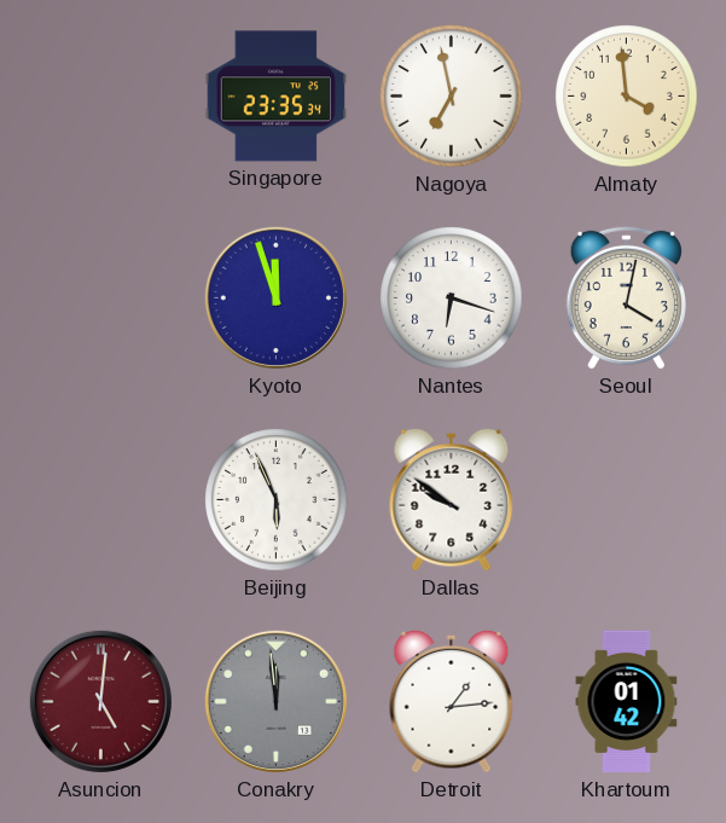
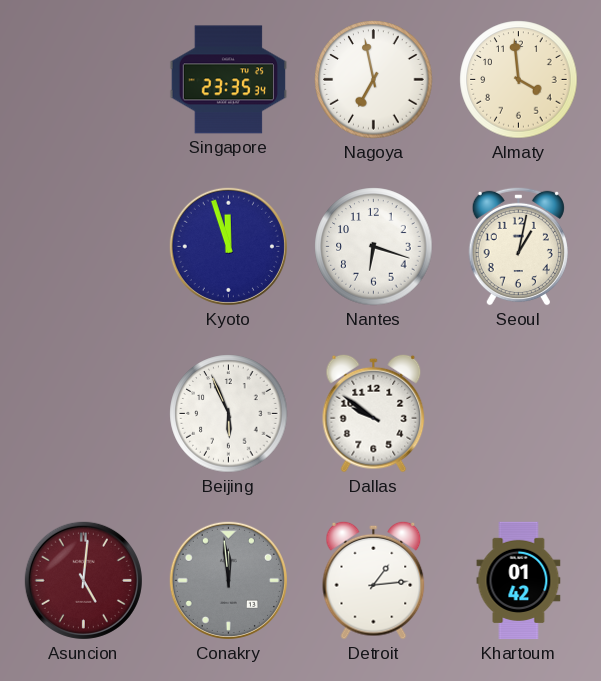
Seoul: 4:02 -> 1:02 (518, 246)
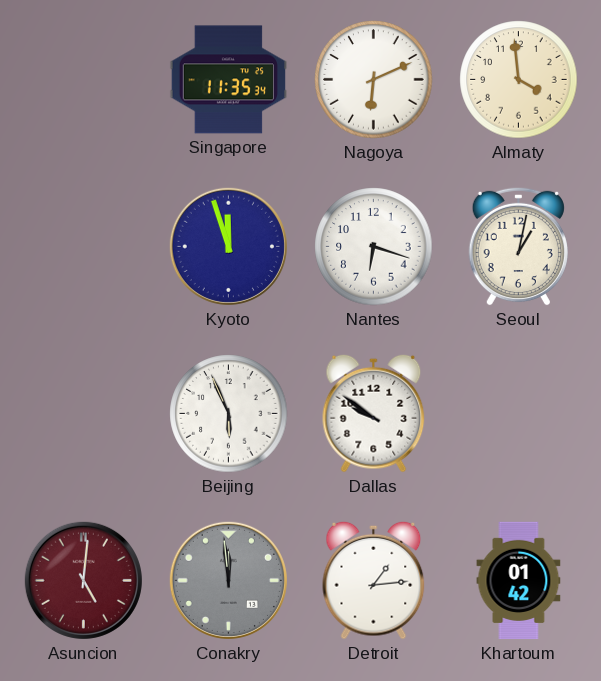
Singapore: 23:35 -> 11:35 (228, 80)
Nagoya: 6:58 -> 6:11 (374, 80)
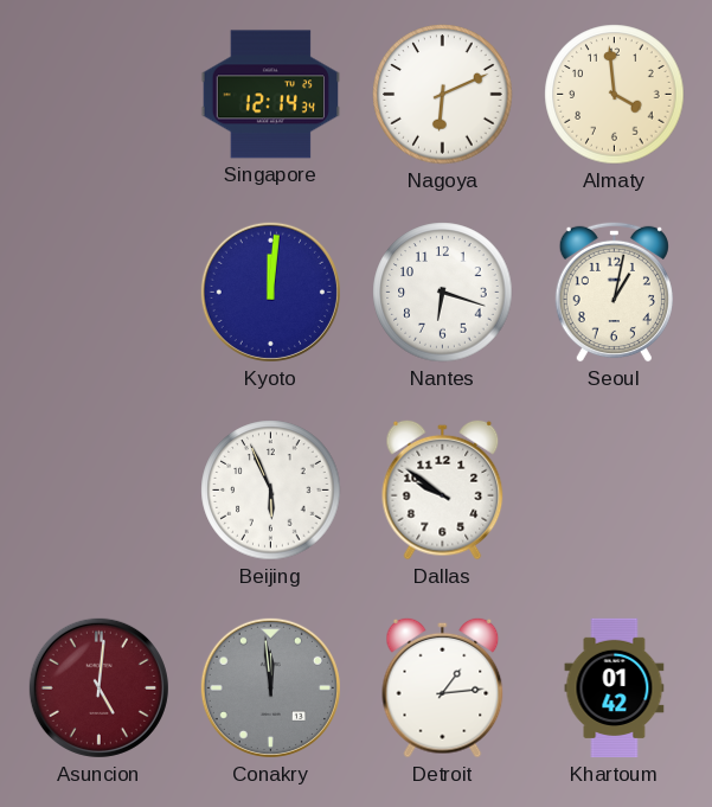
Singapore: 11:35 -> 12:14 (270, 95)
Kyoto: 11:57 -> 12:01 (270, 292)
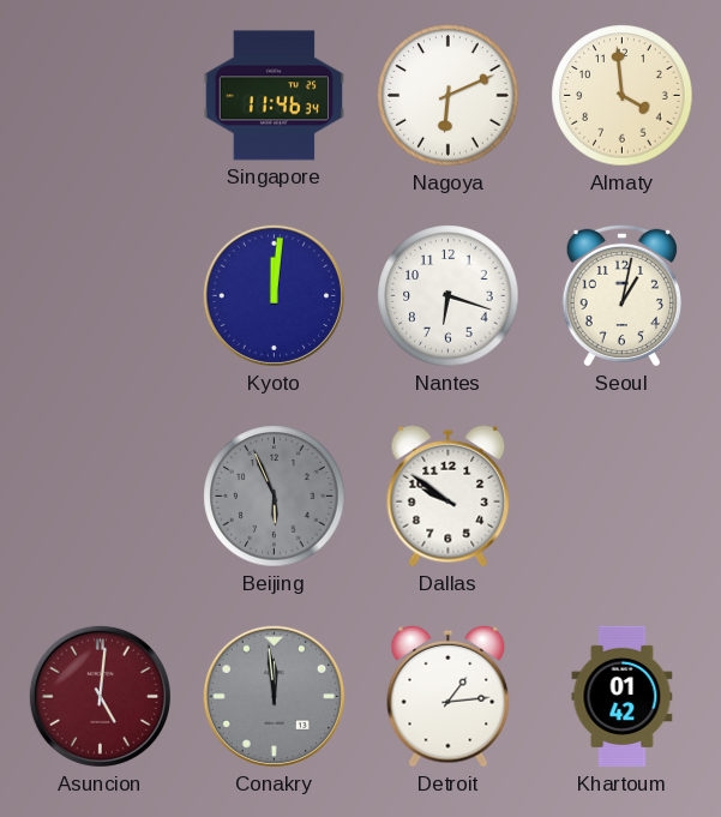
Singapore: 12:14 -> 11:46 (274, 96)
Beijing dial: white -> grey (275, 497)
